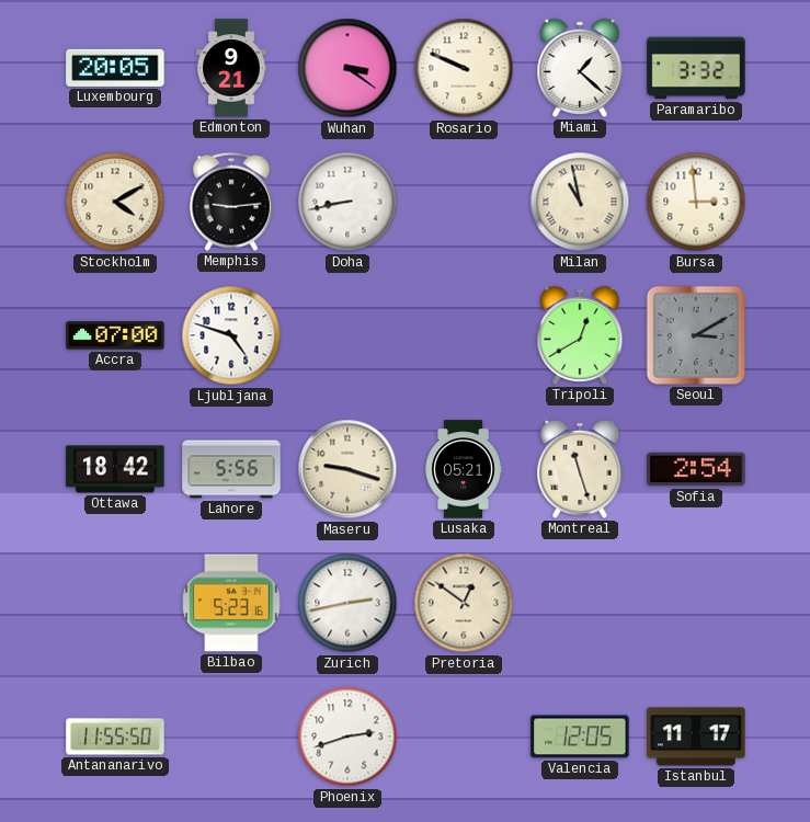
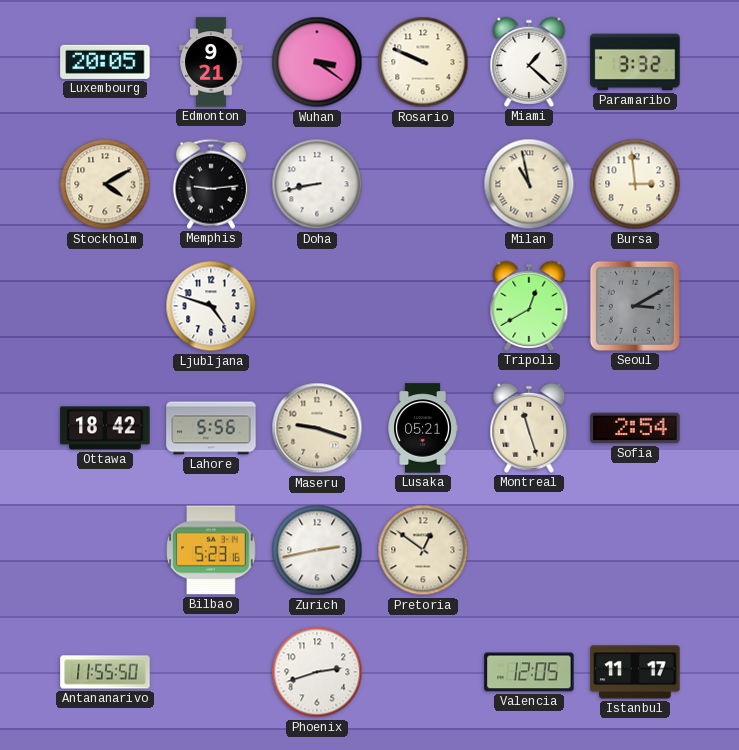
Accra: 07:00 -> none (115, 335)
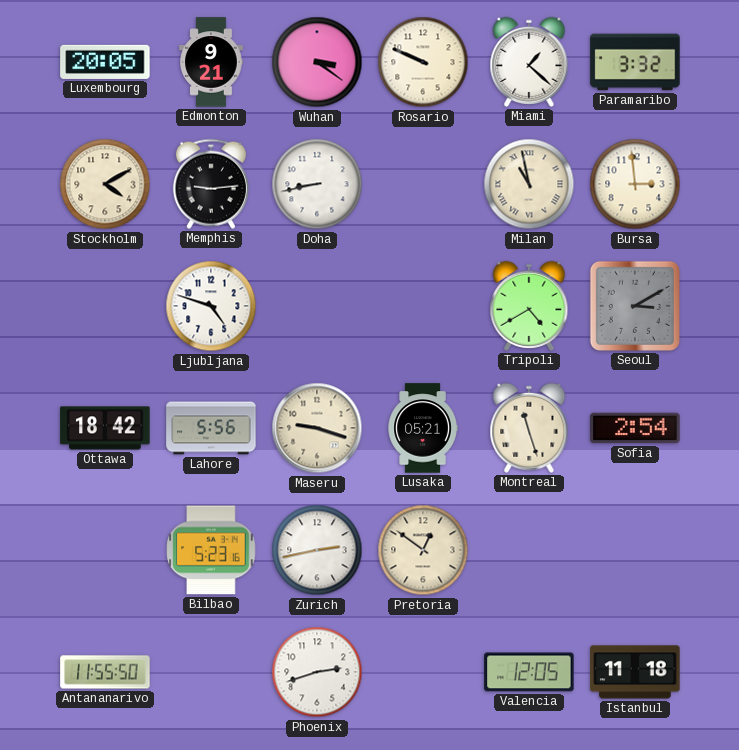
Tripoli: 12:40 -> 4:40 (529, 306)
Istanbul: 11:17 -> 11:18 (635, 672)
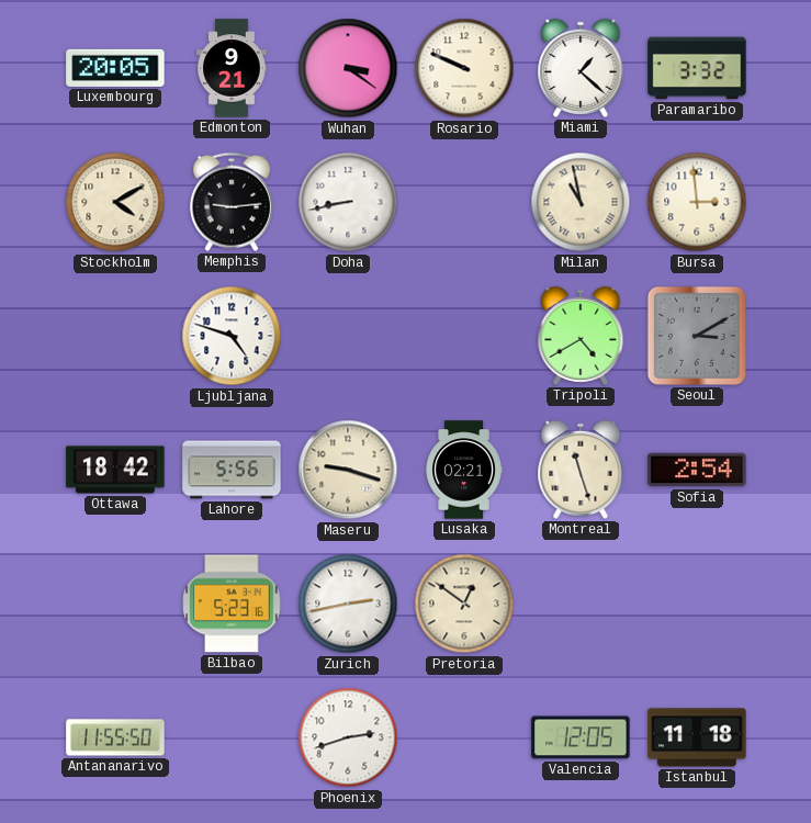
Lusaka: 05:21 -> 02:21 (464, 470)
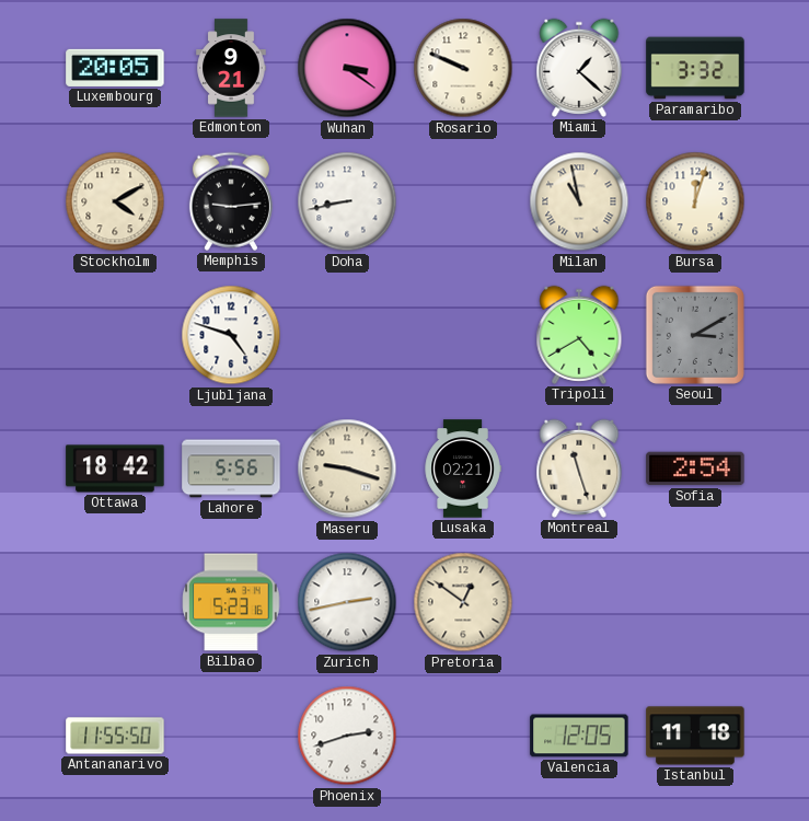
Bursa: 2:59 -> 12:03 (695, 201)
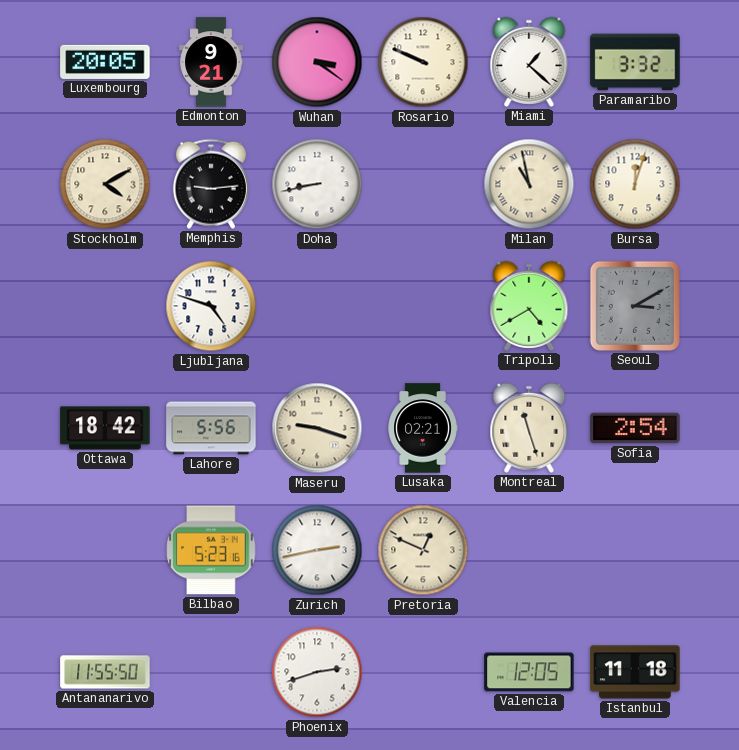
Pretoria: 12:51 -> 12:49 (423, 550)
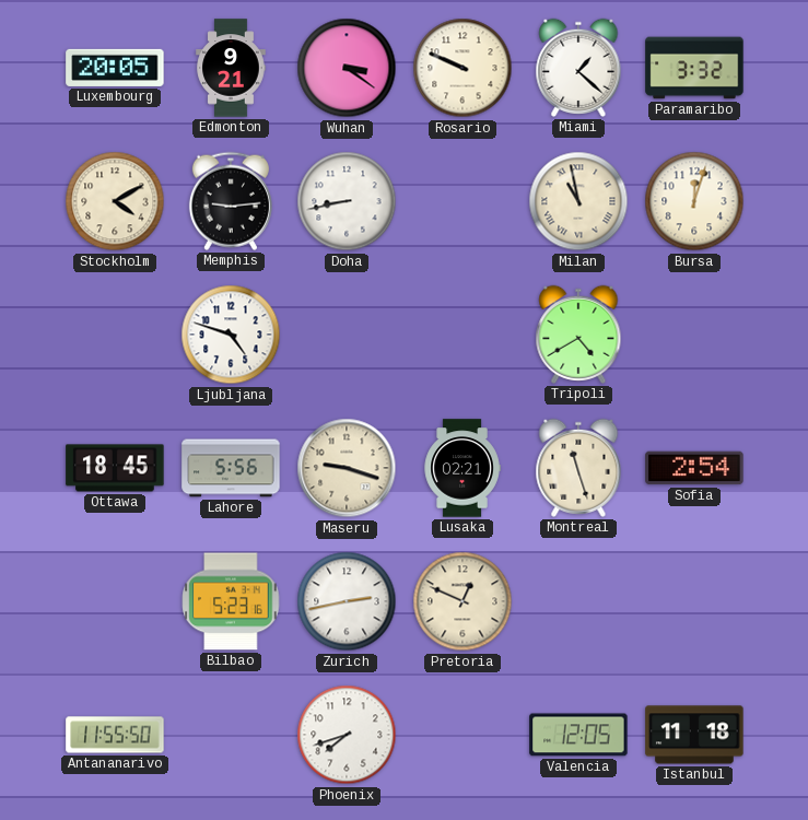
Seoul: 3:10 -> none (635, 306)
Ottawa: 18:42 -> 18:45 (115, 468)
Phoenix: 2:42 -> 7:42 (347, 735)
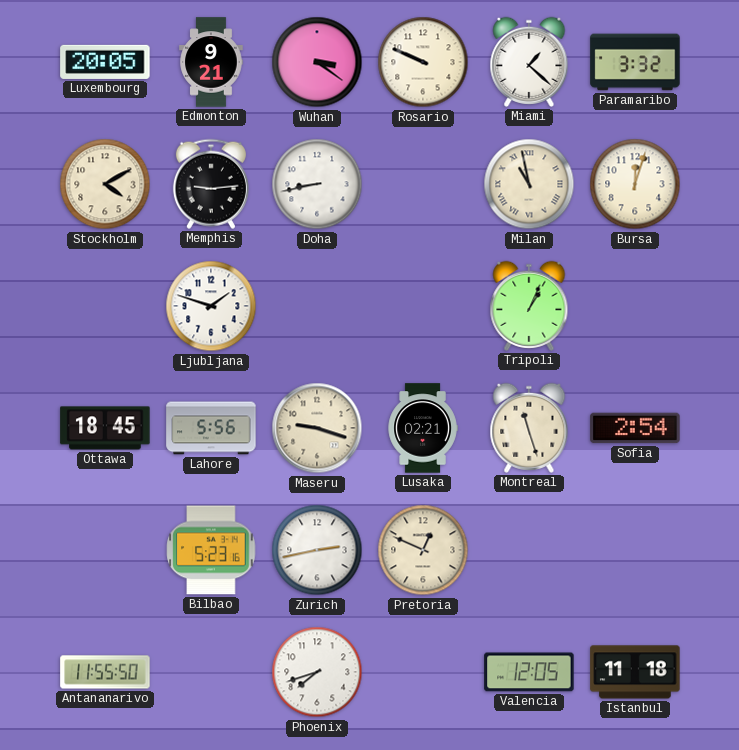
Ljubljana: 4:48 -> 1:48 (211, 306)
Tripoli: 4:40 -> 1:04 (529, 306)
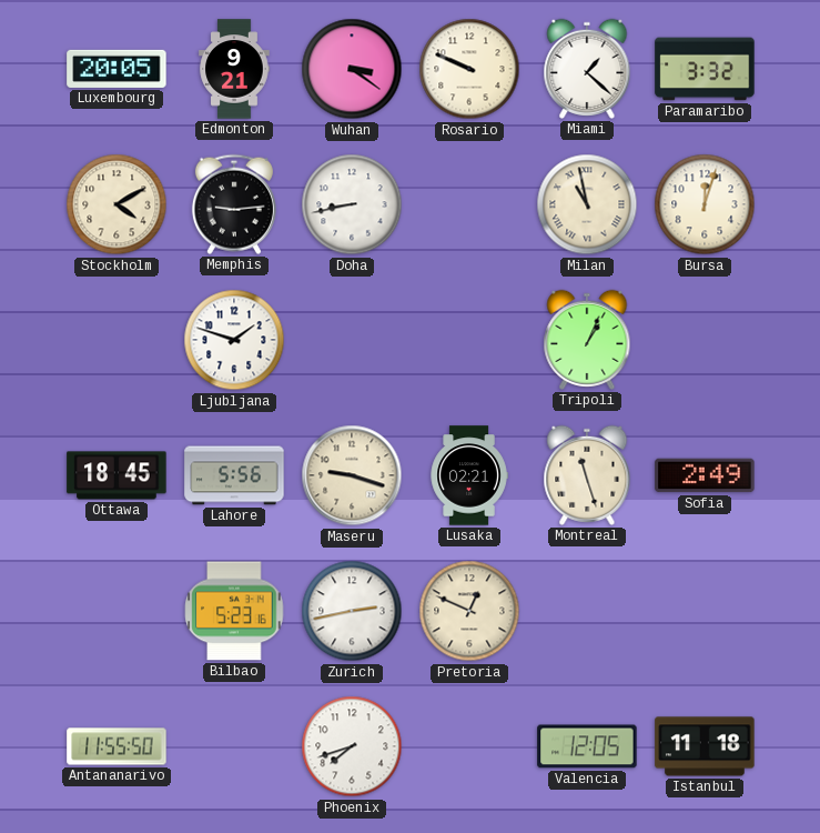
Sofia: 2:54 -> 2:49 (705, 475)
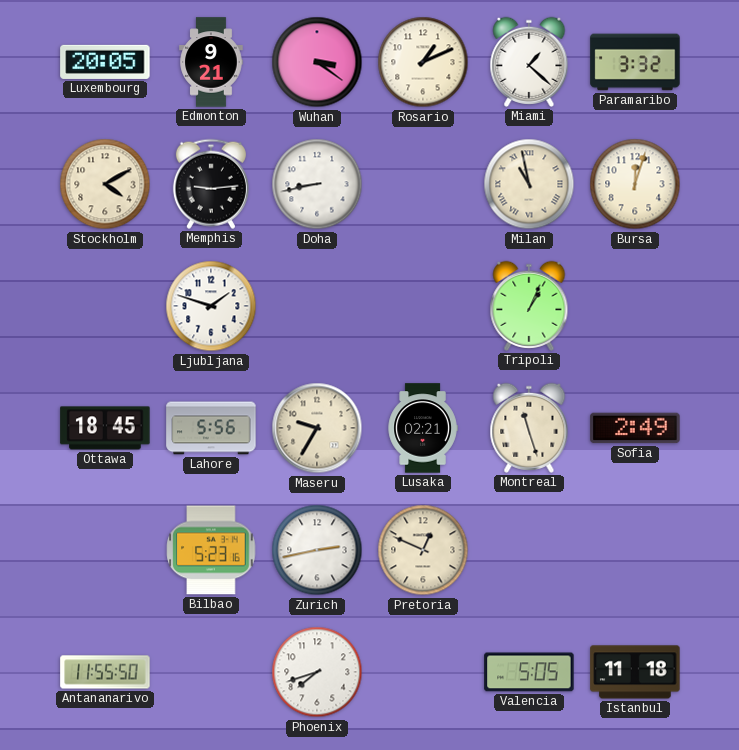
Rosario: 9:49 -> 1:11 (423, 62)
Maseru: 9:18 -> 9:35 (317, 428)
Valencia: 12:05 -> 5:05 (529, 672)
